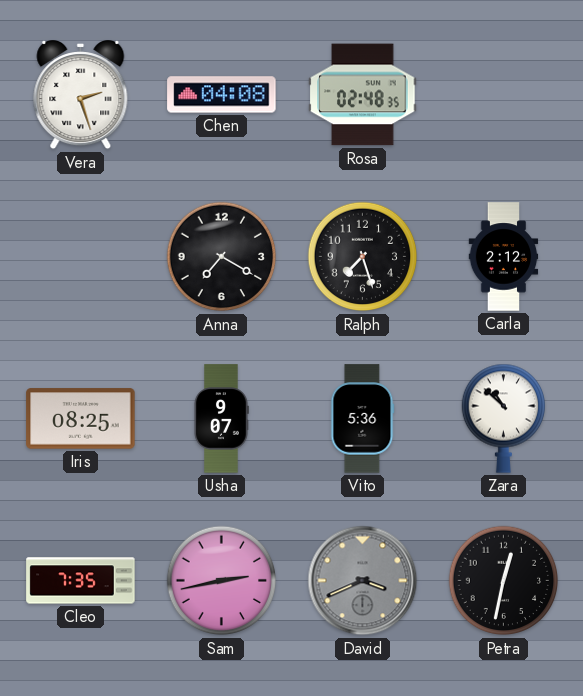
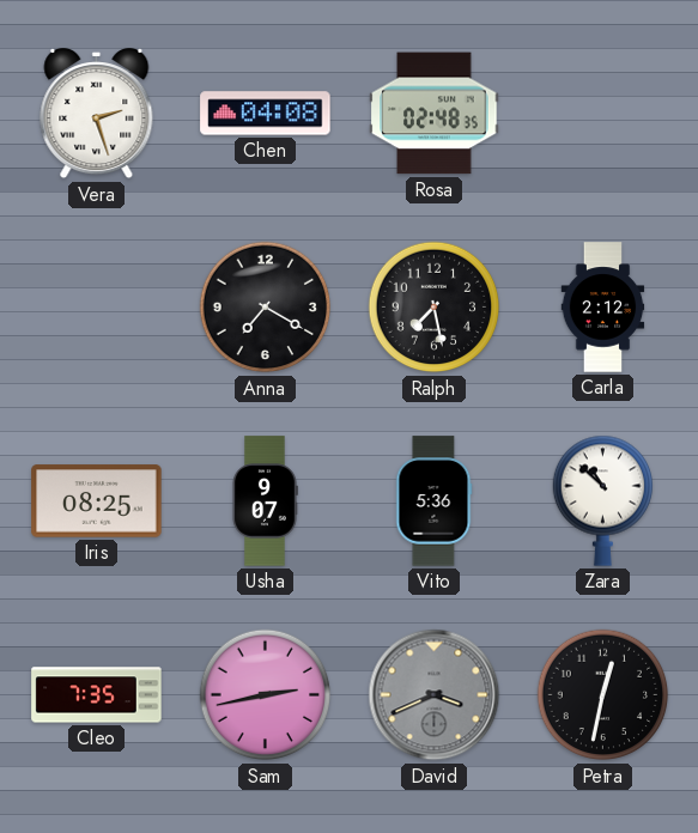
Ralph: 7:27 -> 7:28 (435, 308)
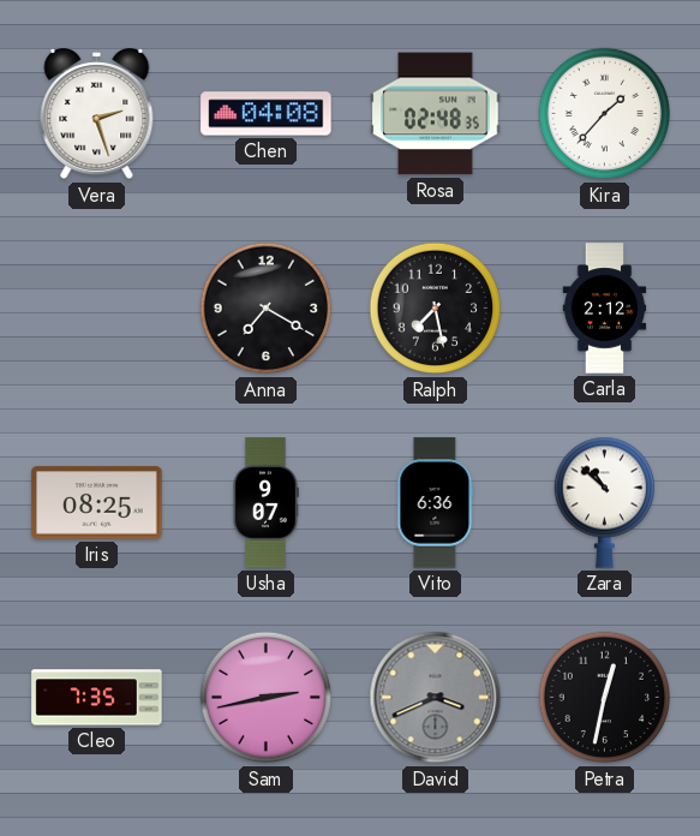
Kira: none -> 1:37 (605, 114)
Vito: 5:36 -> 6:36 (436, 503)
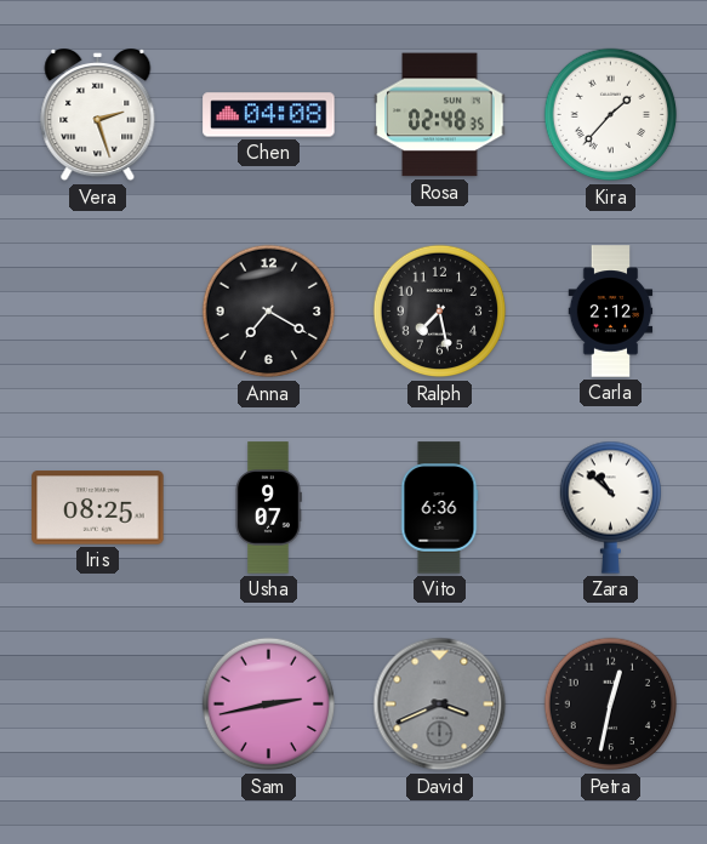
Cleo: 7:35 -> none (97, 698)
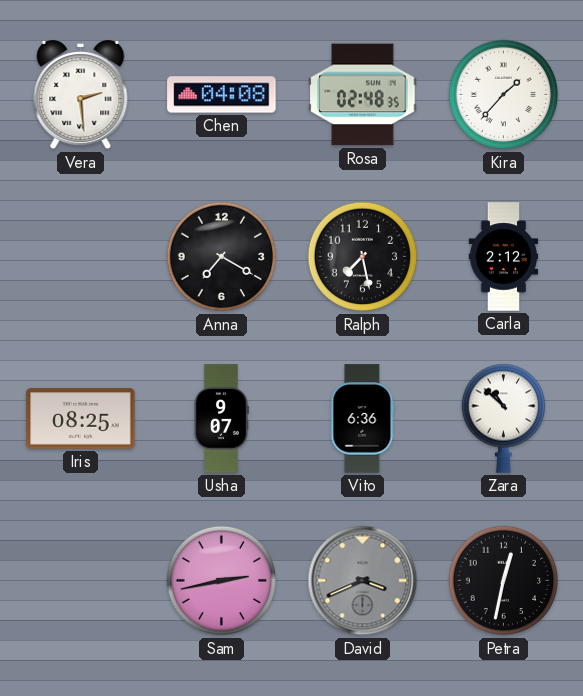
Vera: 2:27 -> 2:29 (81, 96)
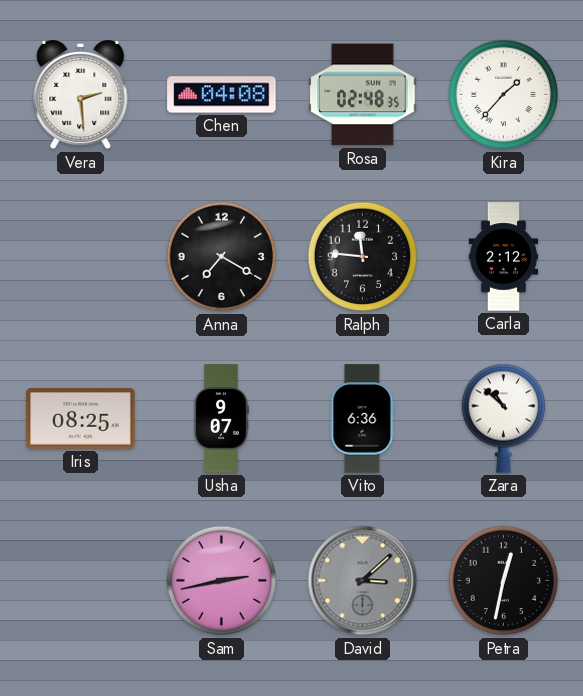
Ralph: 7:28 -> 11:46 (363, 257)
David: 3:41 -> 3:08 (363, 581)
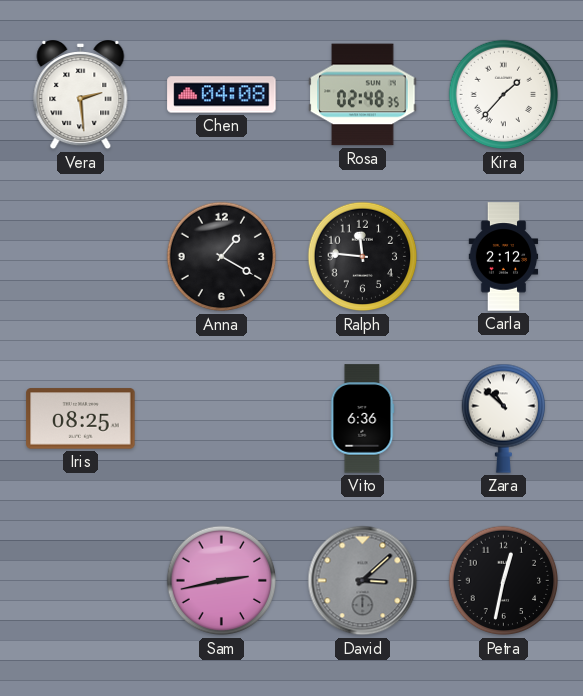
Anna: 7:20 -> 1:20 (222, 257)
Usha: 9:07 -> none (221, 419)
